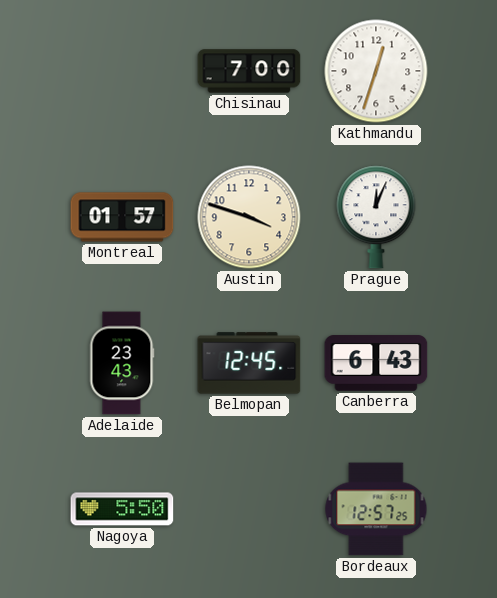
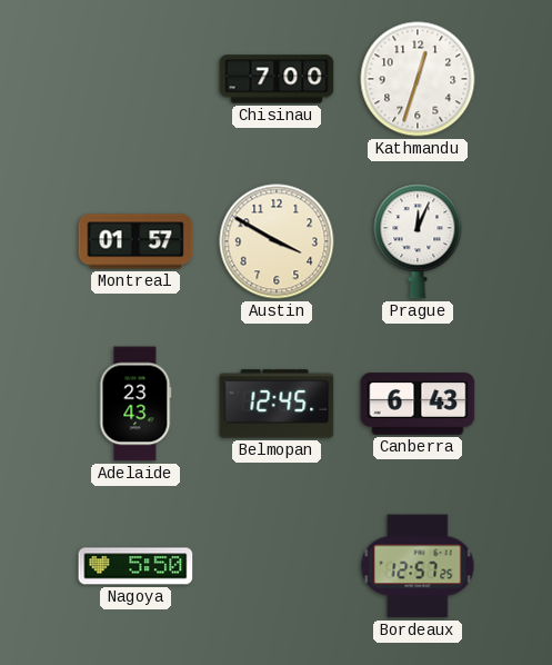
Austin: 3:48 -> 3:50 (277, 241)
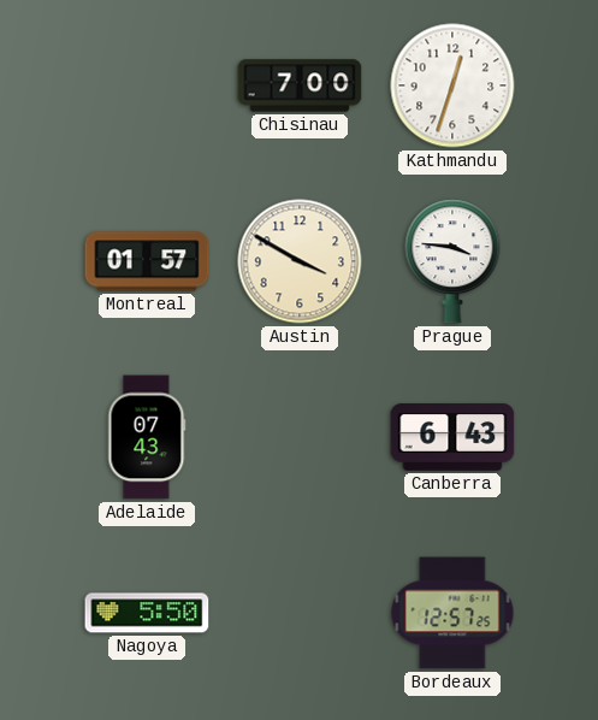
Prague: 12:04 -> 3:46 (452, 261)
Adelaide: 23:43 -> 07:43 (147, 437)
Belmopan: 12:45 -> none (277, 404)
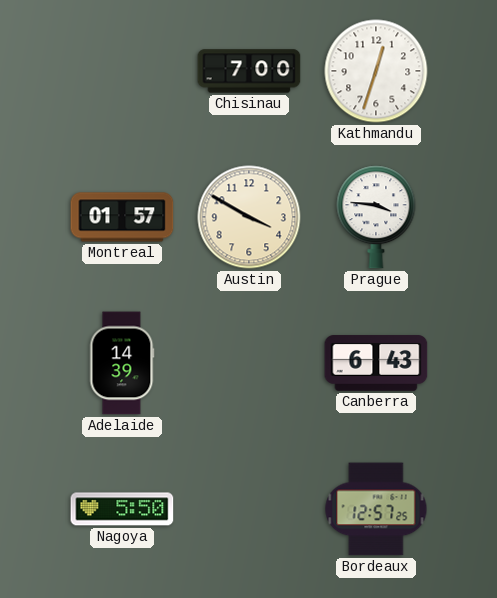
Adelaide: 07:43 -> 14:39 (122, 363)
